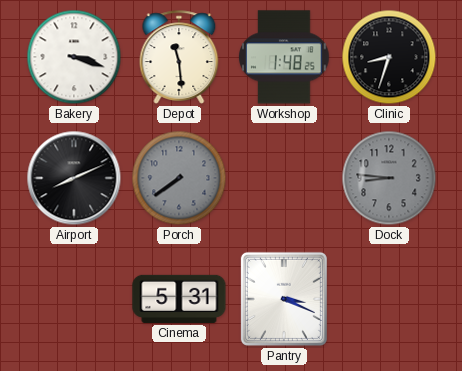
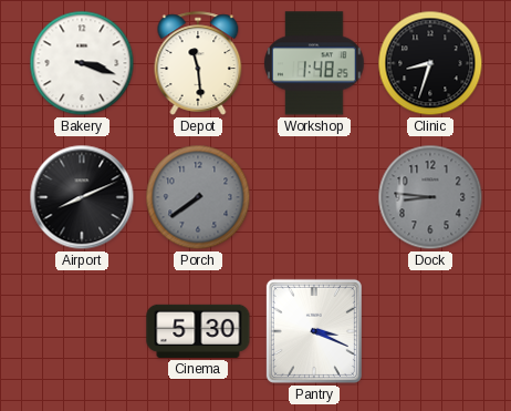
Cinema: 5:31 -> 5:30 (198, 331)
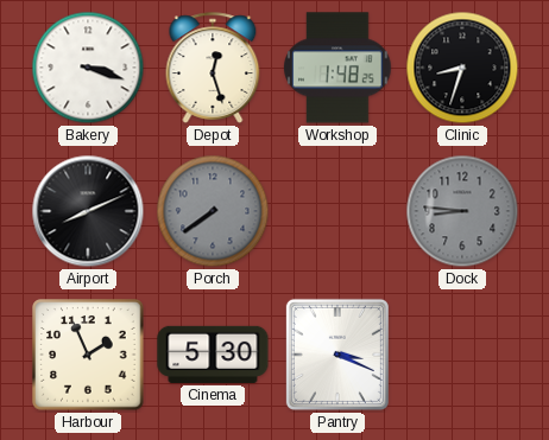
Depot: 11:29 -> 12:27 (213, 68)
Harbour: none -> 1:56 (88, 355)
